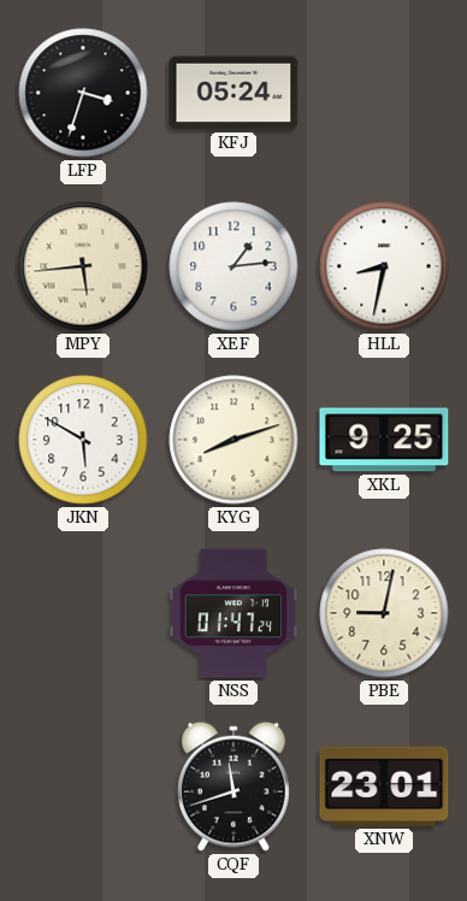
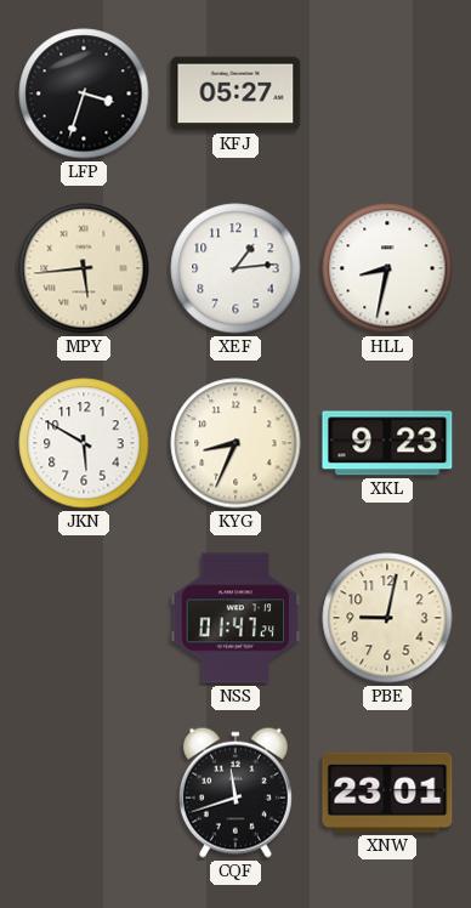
KFJ: 05:24 -> 05:27 (235, 93)
KYG: 8:12 -> 8:34 (235, 443)
XKL: 9:25 -> 9:23 (387, 443)
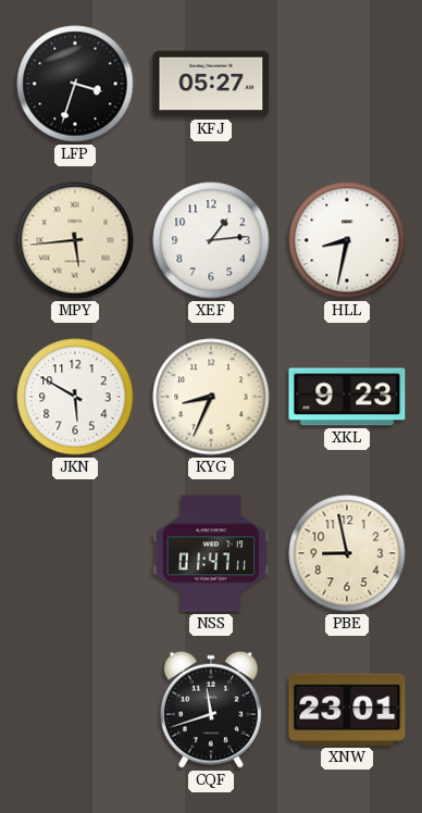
NSS: 01:47:24 -> 01:47:11 (211, 553)
PBE: 9:02 -> 8:58 (347, 553)
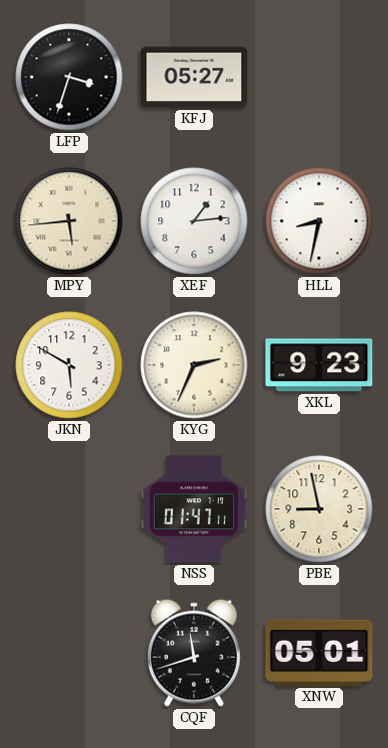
KYG: 8:34 -> 2:34 (194, 365)
XNW: 23:01 -> 05:01 (319, 653)
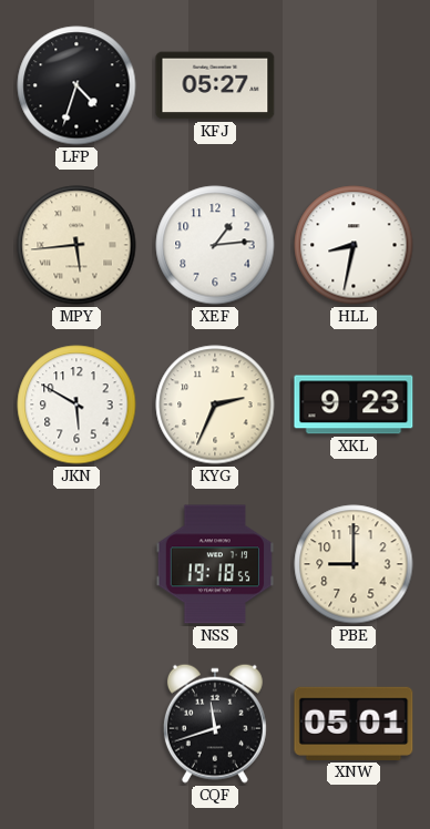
LFP: 3:33 -> 4:33 (76, 85)
NSS: 01:47 -> 19:18 (215, 564)
PBE: 8:58 -> 9:00 (354, 564)
